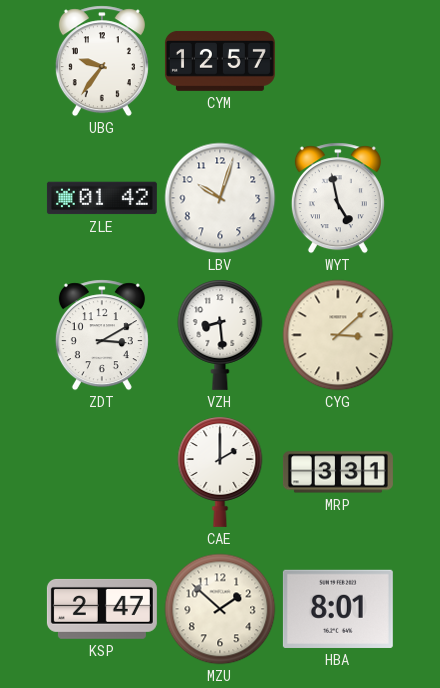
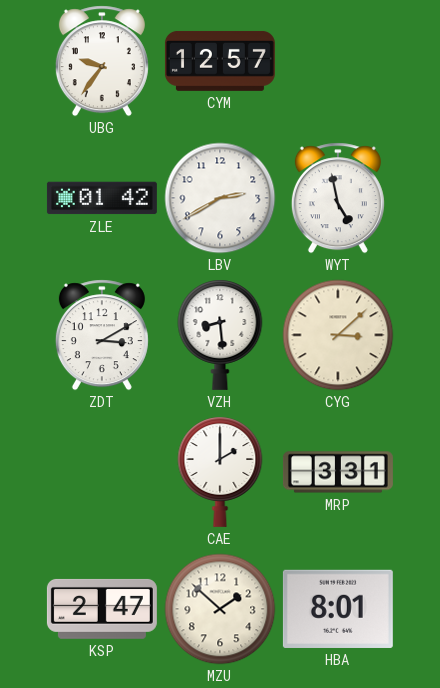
LBV: 10:03 -> 2:40 (220, 198)
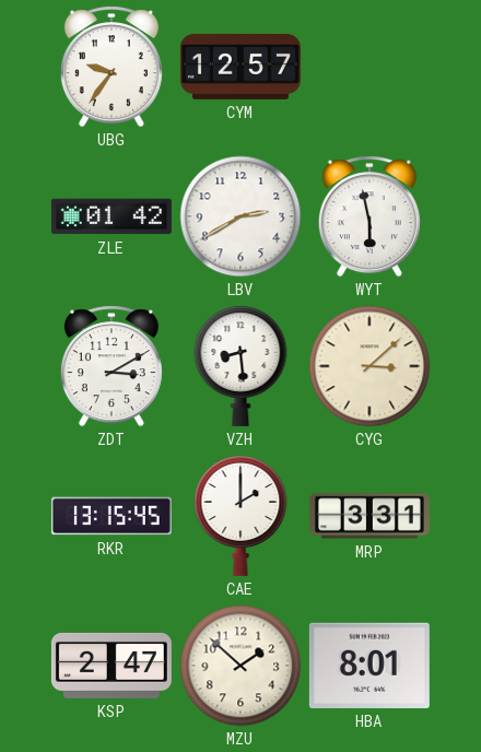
WYT: 4:58 -> 5:58 (369, 216)
RKR: none -> 13:15 (112, 516)
